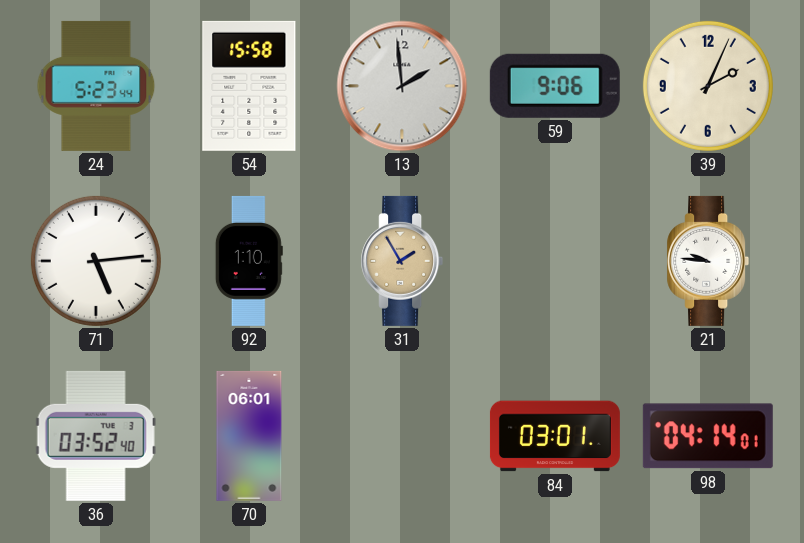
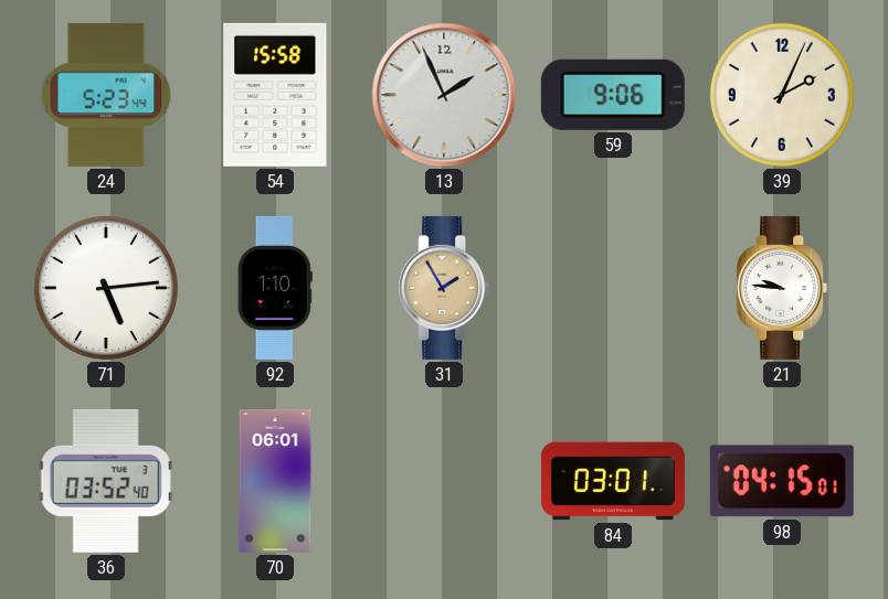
13: 1:59 -> 1:56 (444, 95)
98: 04:14 -> 04:15 (782, 481)
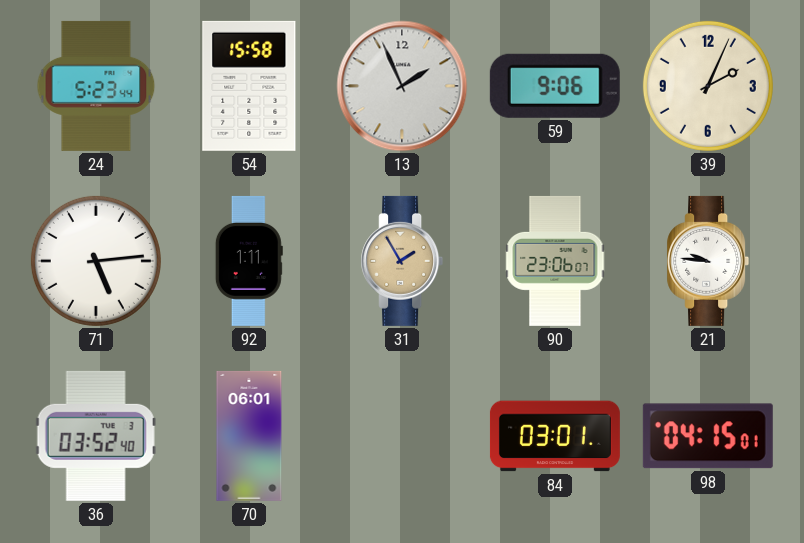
92: 1:10 -> 1:11 (249, 261)
90: none -> 23:06 (555, 261)
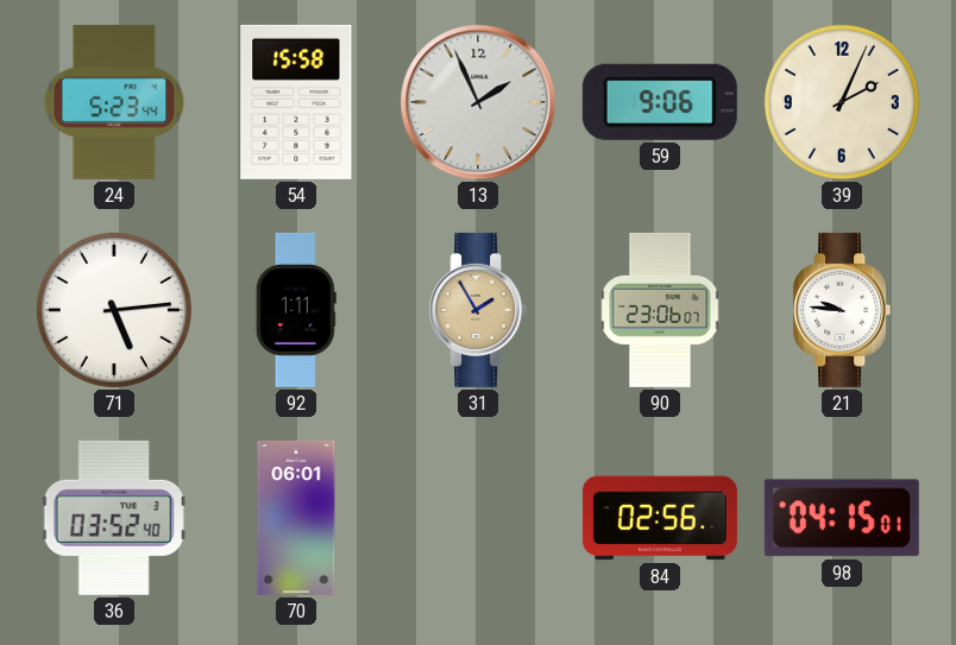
84: 03:01 -> 02:56 (660, 518)
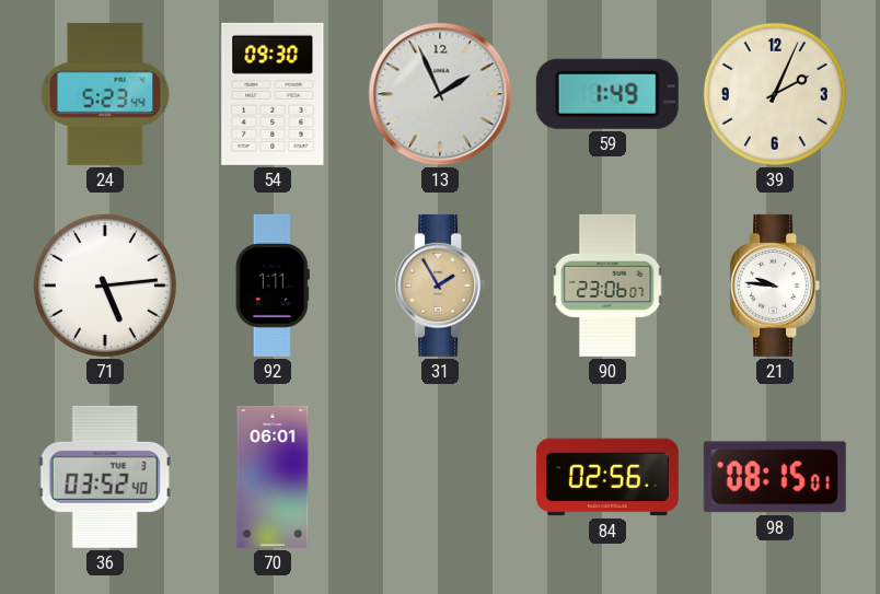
54: 15:58 -> 09:30 (273, 94)
59: 9:06 -> 1:49 (607, 94)
98: 04:15 -> 08:15 (775, 477)
